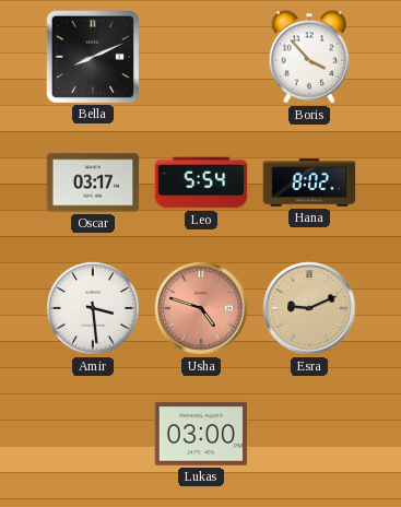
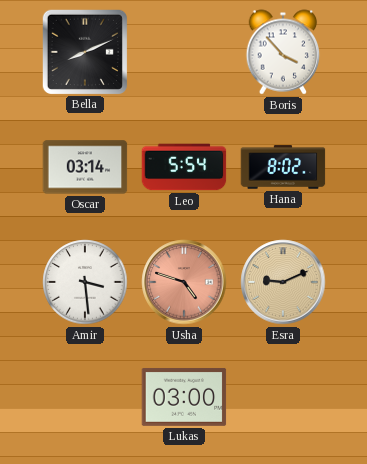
Oscar: 03:17 -> 03:14 (85, 167)
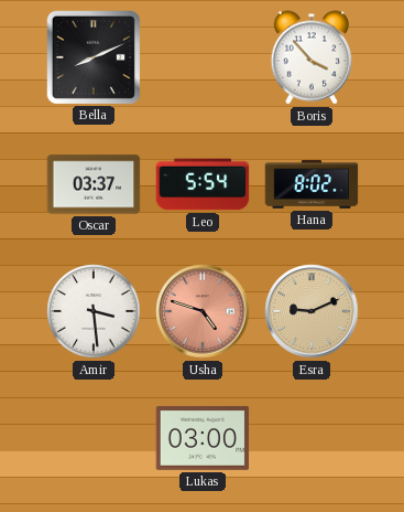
Oscar: 03:14 -> 03:37 (94, 184)
